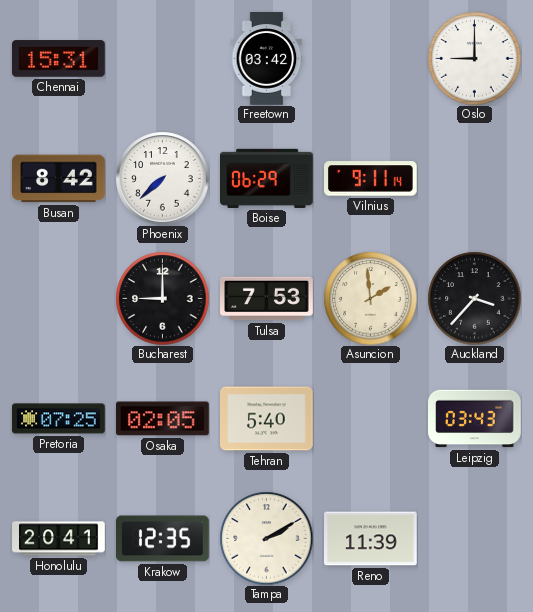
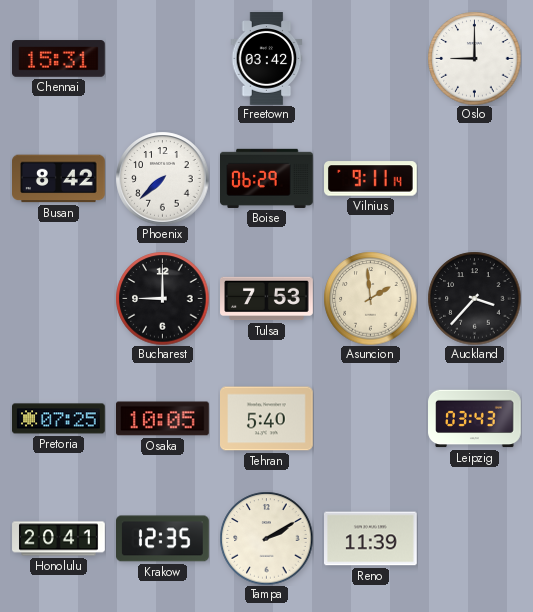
Osaka: 02:05 -> 10:05 (163, 419)
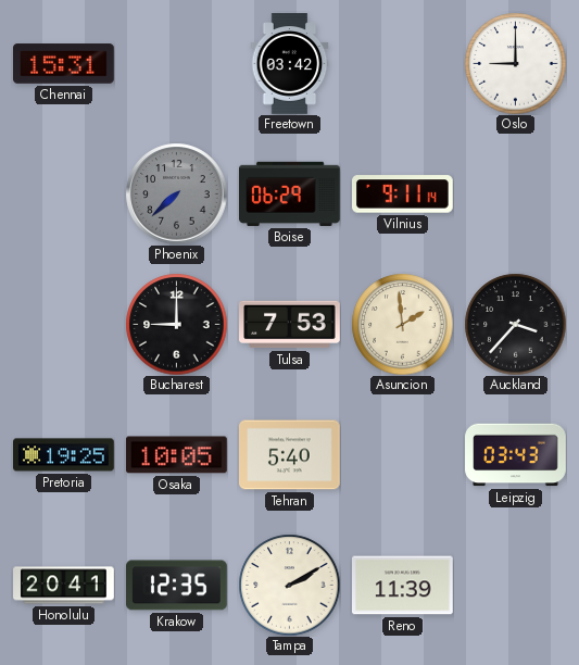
Busan: 8:42 -> none (59, 179)
Phoenix dial: white -> grey (176, 193)
Pretoria: 07:25 -> 19:25 (64, 455)
